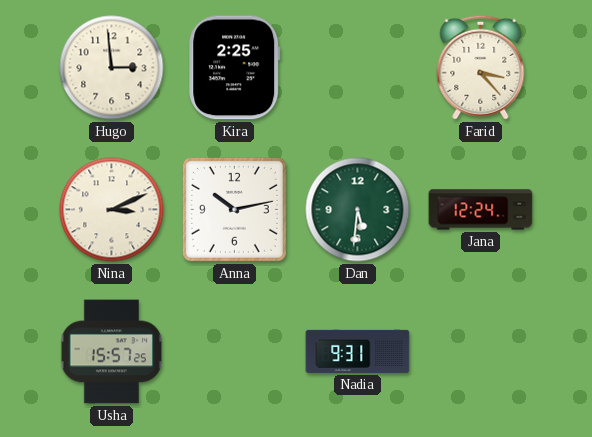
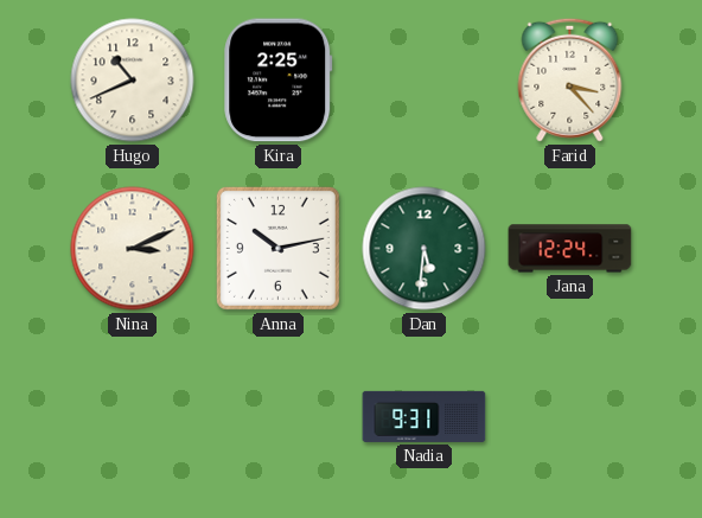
Hugo: 2:59 -> 10:41 (133, 81)
Usha: 15:57 -> none (111, 352)
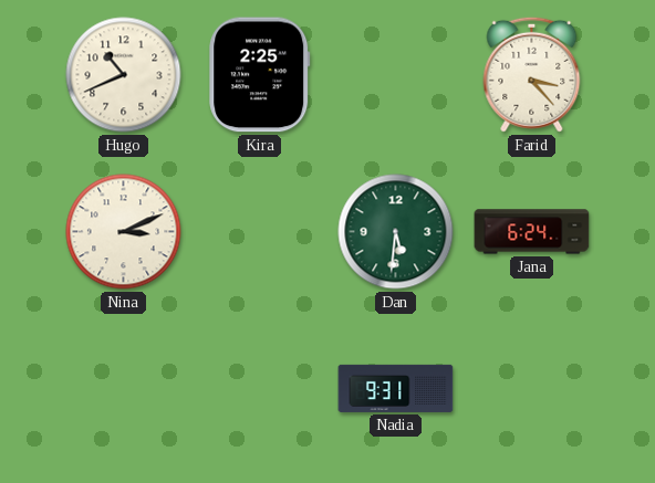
Anna: 10:13 -> none (277, 248)
Jana: 12:24 -> 6:24 (532, 232)
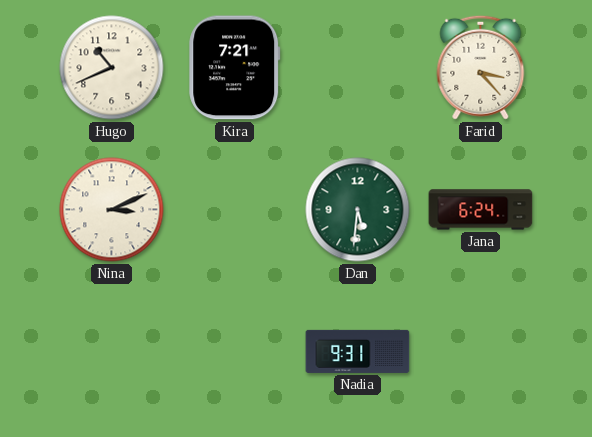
Kira: 2:25 -> 7:21 (235, 68)
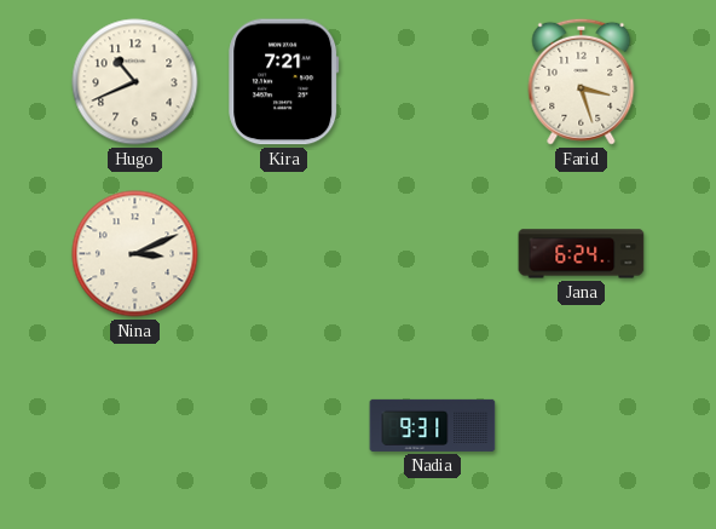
Farid: 3:23 -> 3:27 (582, 81)
Dan: 5:31 -> none (358, 210)
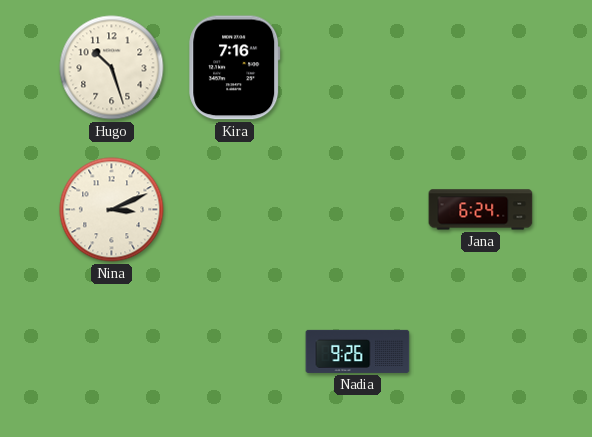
Hugo: 10:41 -> 10:27 (112, 68)
Kira: 7:21 -> 7:16 (235, 68)
Farid: 3:27 -> none (582, 81)
Nadia: 9:31 -> 9:26 (358, 351)
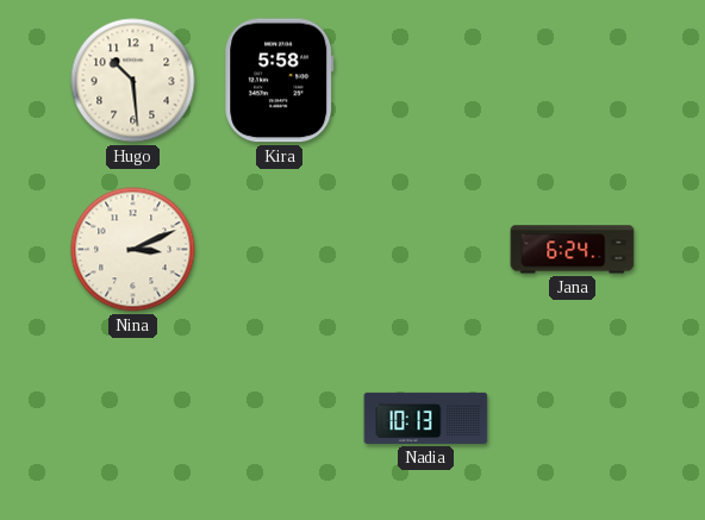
Hugo: 10:27 -> 10:29 (133, 81)
Kira: 7:16 -> 5:58 (280, 81)
Nadia: 9:26 -> 10:13 (426, 418)
